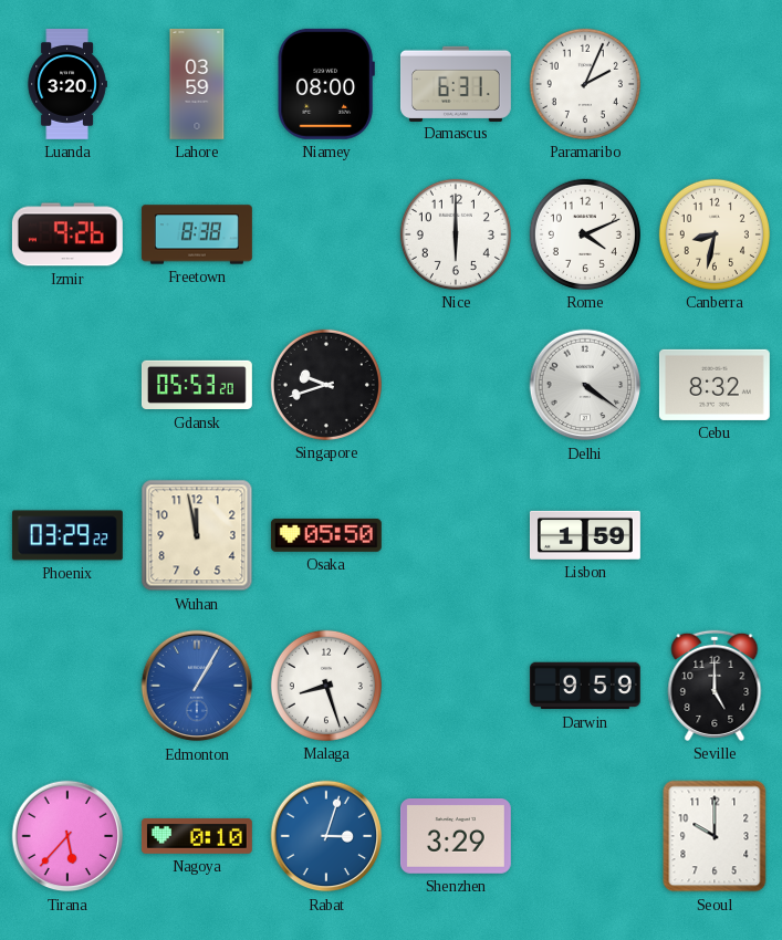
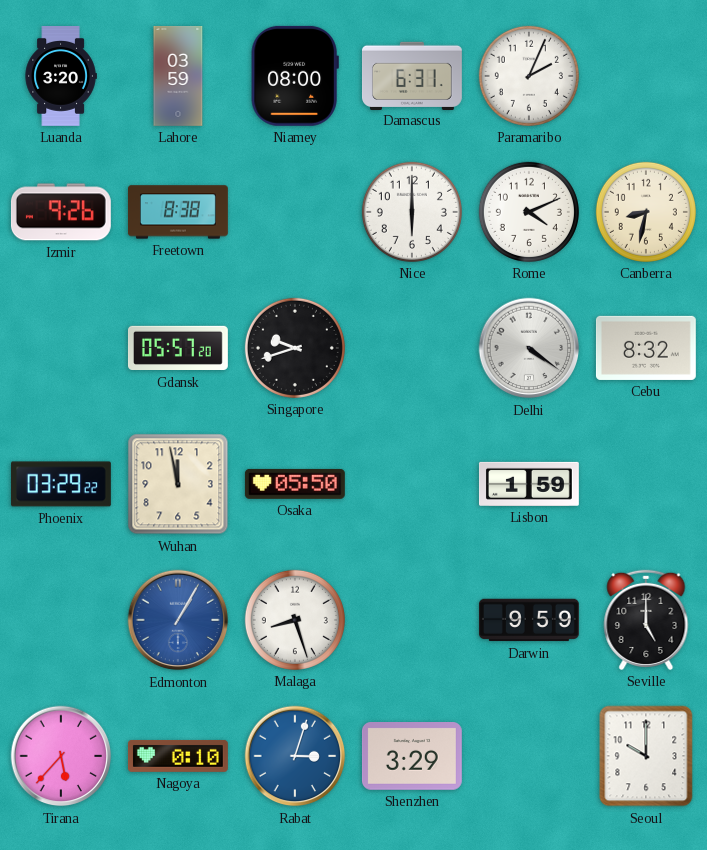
Gdansk: 05:53 -> 05:57 (178, 348)
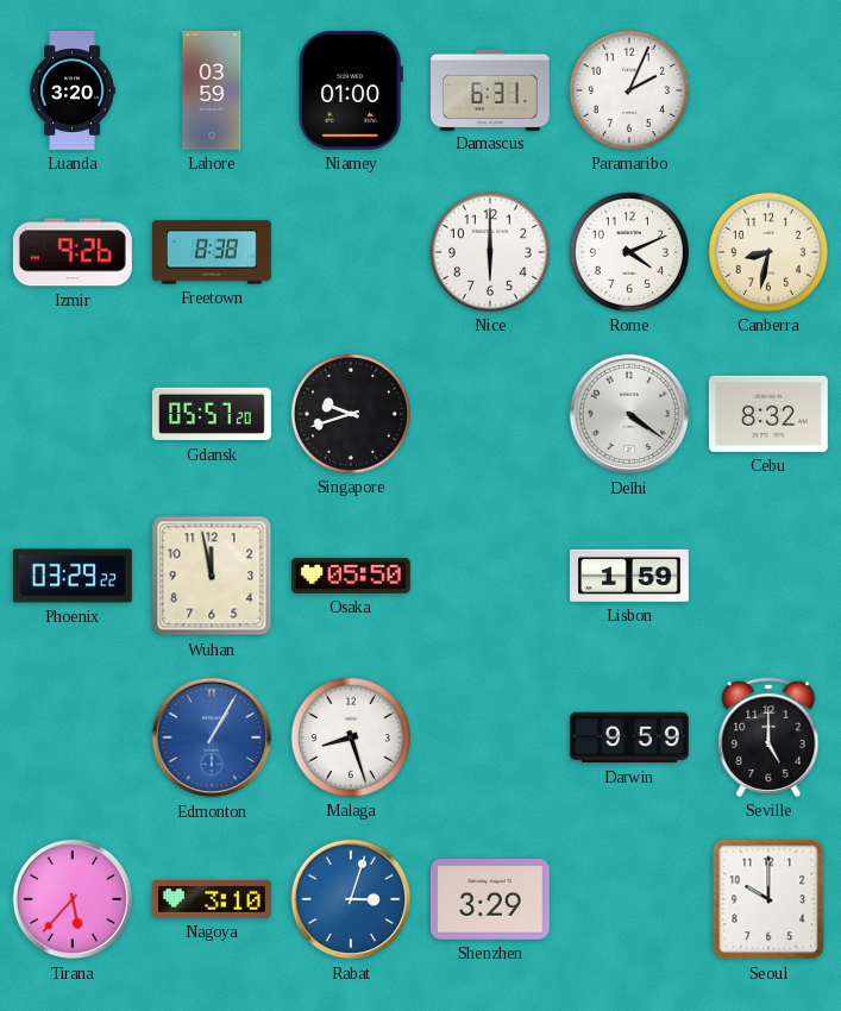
Niamey: 08:00 -> 01:00 (351, 90)
Nagoya: 0:10 -> 3:10 (212, 899)
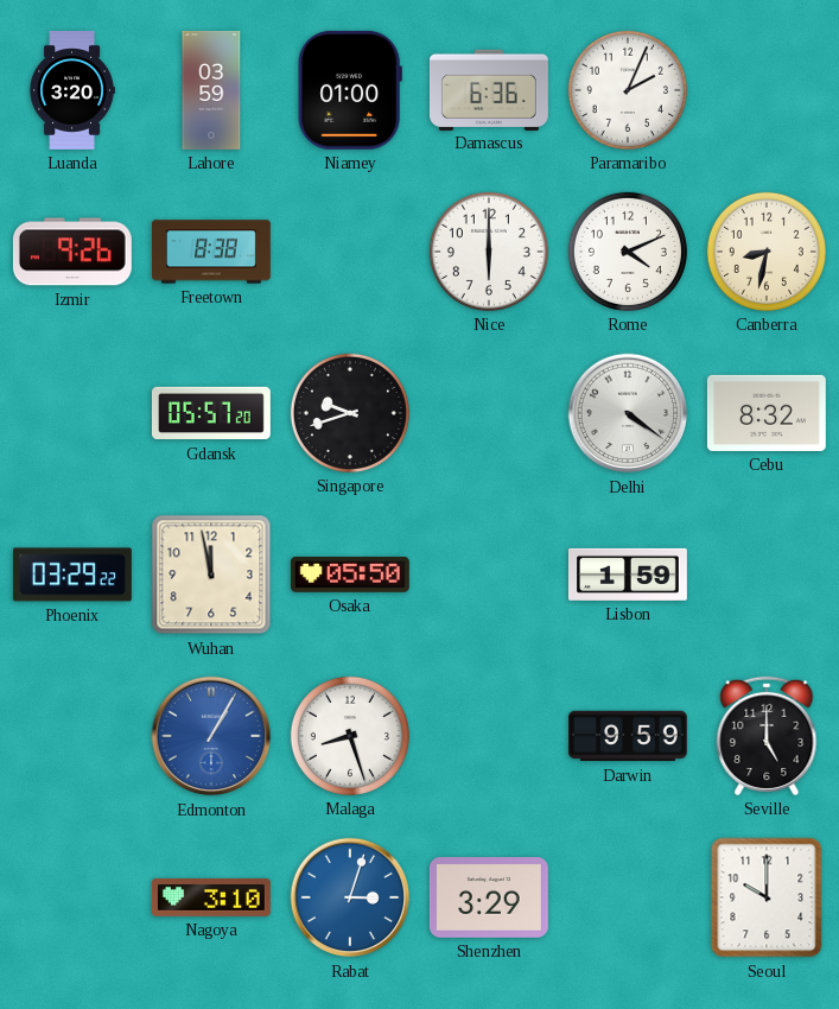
Damascus: 6:31 -> 6:36 (489, 89)
Tirana: 5:37 -> none (73, 899)
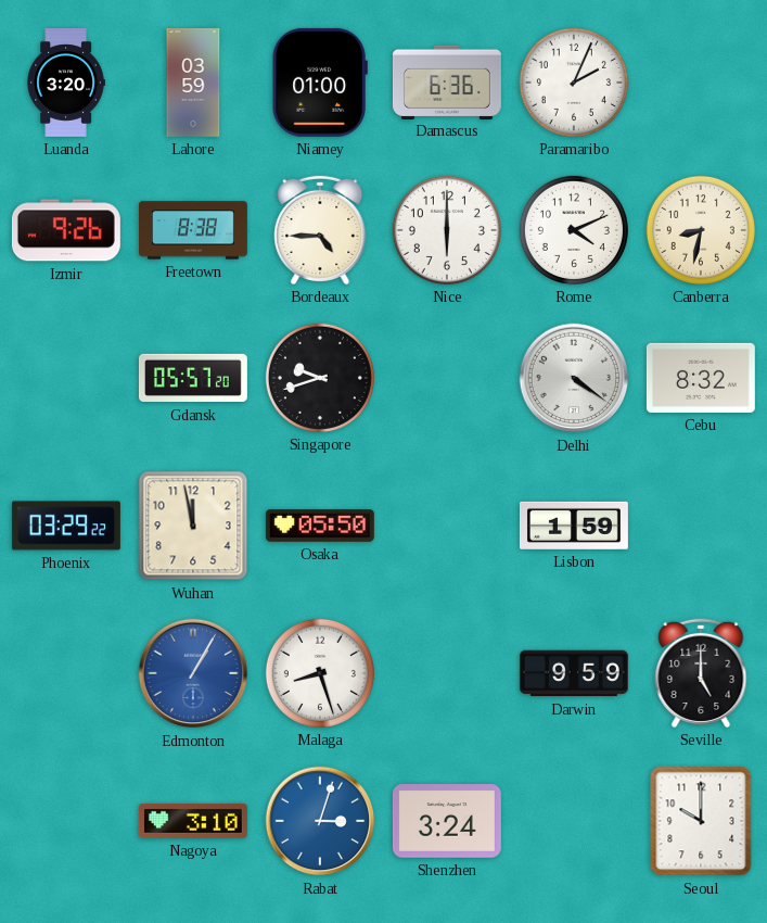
Bordeaux: none -> 4:45 (320, 230)
Shenzhen: 3:29 -> 3:24 (447, 822)
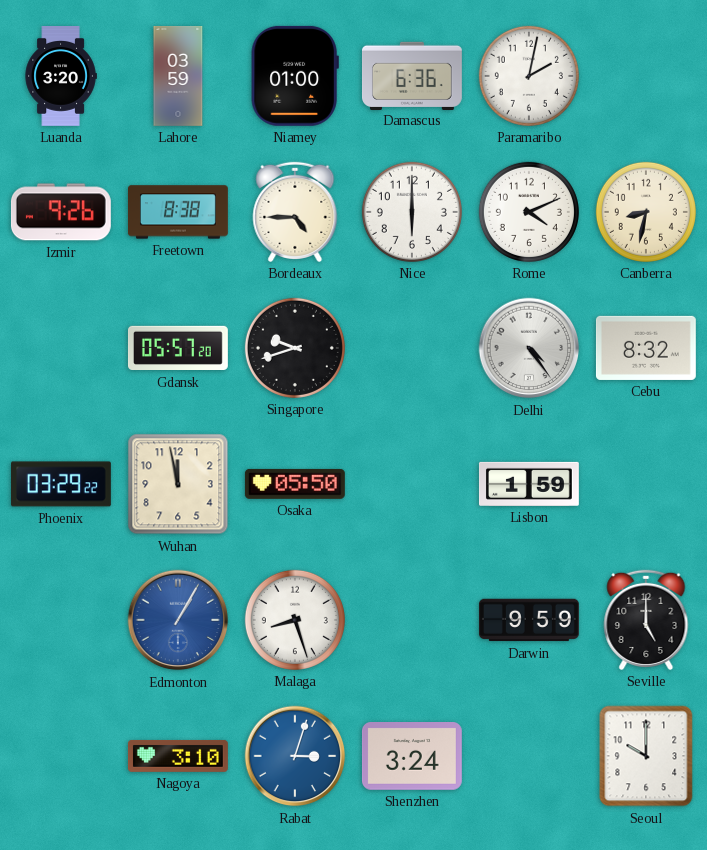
Paramaribo: 2:04 -> 2:02 (529, 76)
Delhi: 4:21 -> 4:24 (529, 348)
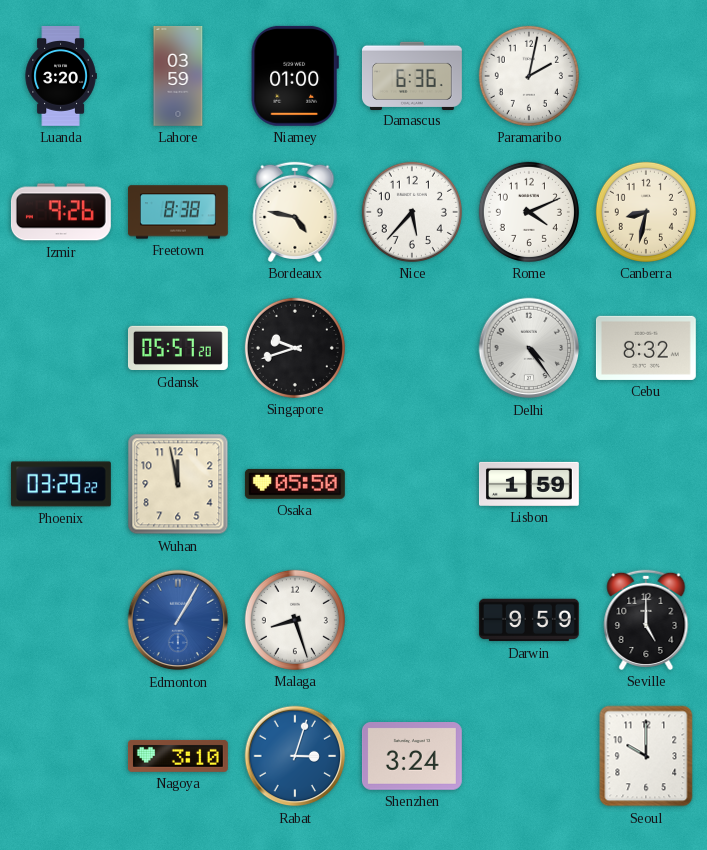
Bordeaux: 4:45 -> 4:47 (295, 212)
Nice: 6:00 -> 5:37 (412, 212)
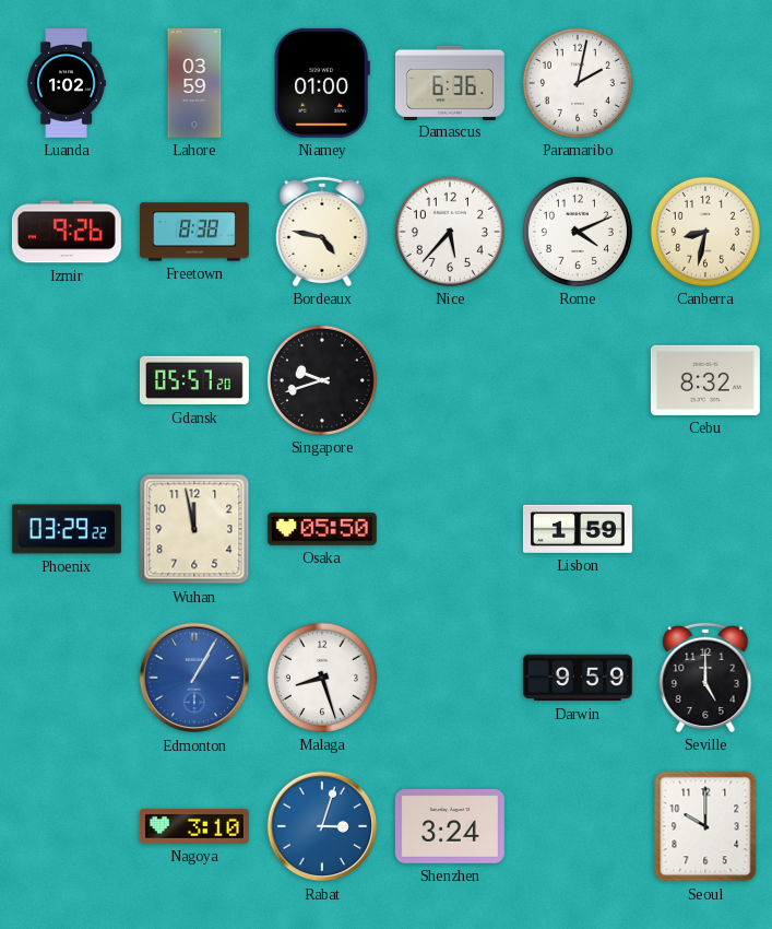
Luanda: 3:20 -> 1:02 (67, 84)
Delhi: 4:24 -> none (529, 348)
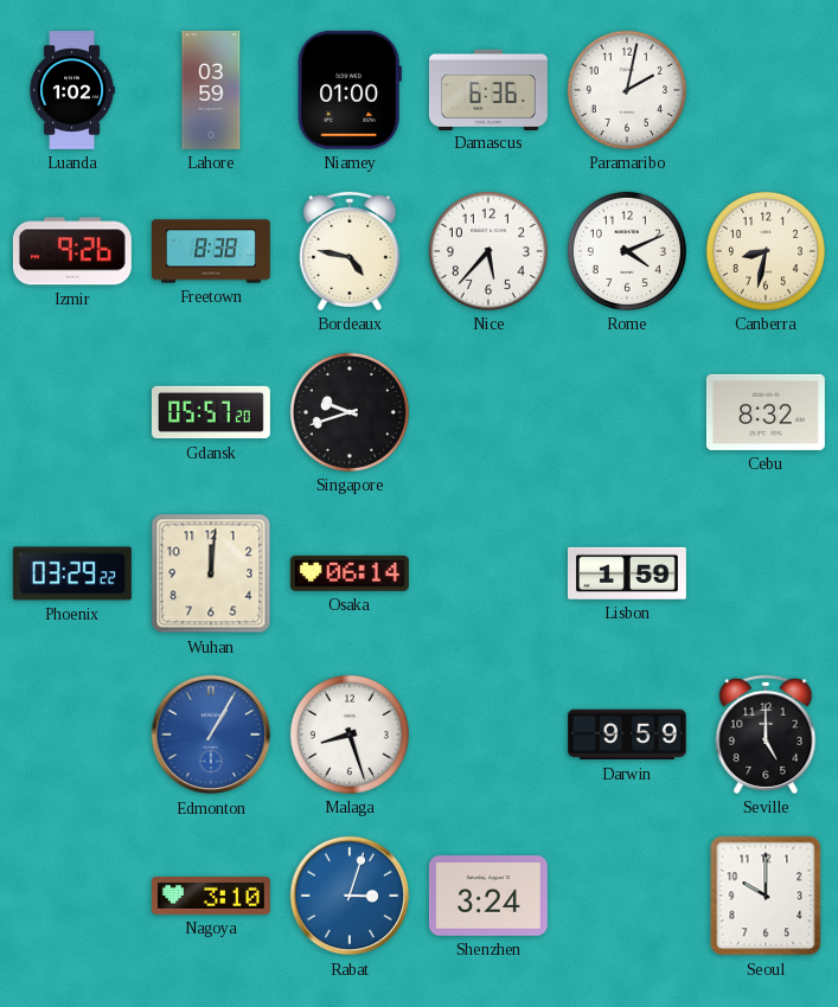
Wuhan: 11:58 -> 12:01 (211, 573)
Osaka: 05:50 -> 06:14 (350, 573)
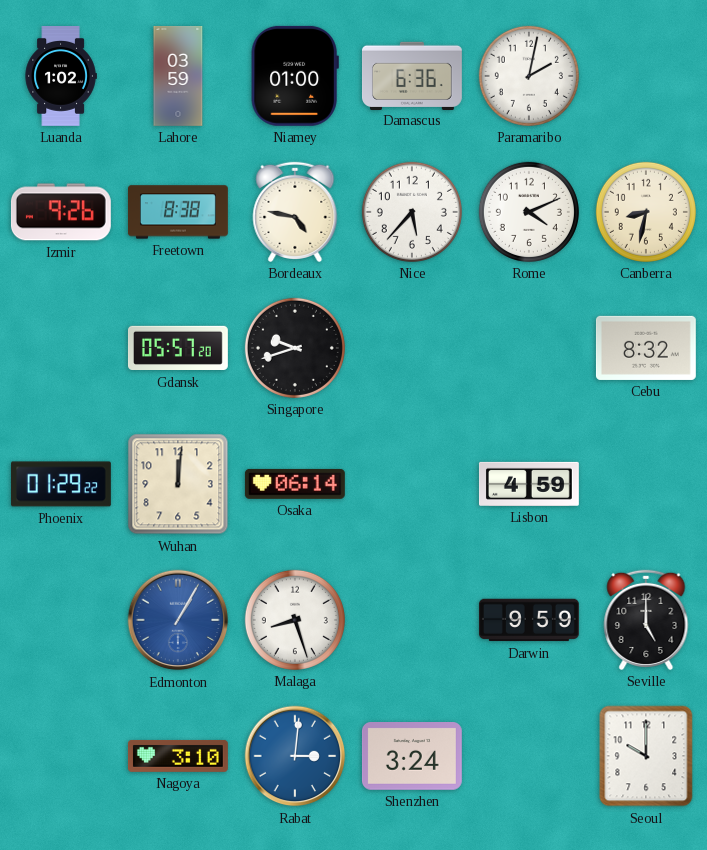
Phoenix: 03:29 -> 01:29 (61, 484)
Lisbon: 1:59 -> 4:59 (529, 484)
Rabat: 3:03 -> 3:01 (295, 756)
